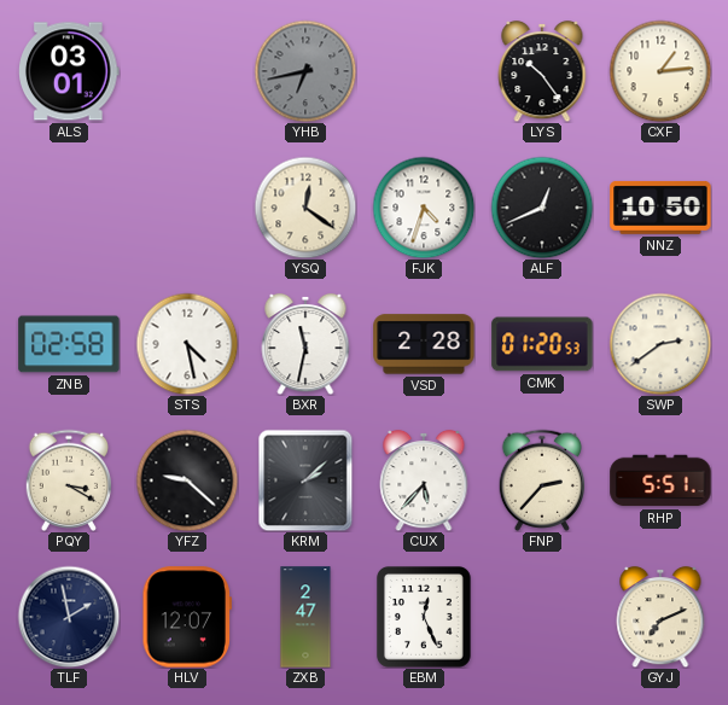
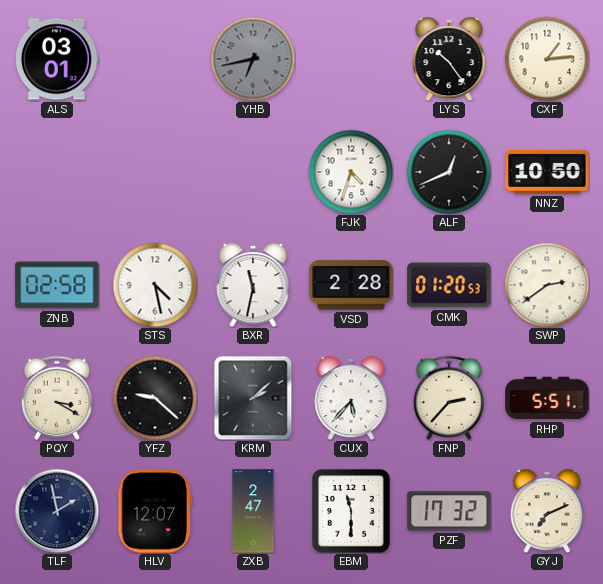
YSQ: 12:21 -> none (305, 208)
EBM: 12:26 -> 11:30 (352, 512)
PZF: none -> 17:32 (449, 511)
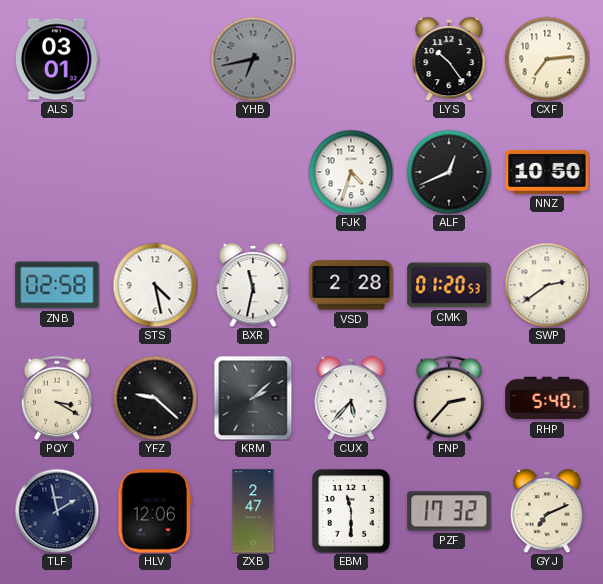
CXF: 1:14 -> 7:14 (547, 59)
RHP: 5:51 -> 5:40 (547, 398)
HLV: 12:07 -> 12:06 (154, 511)
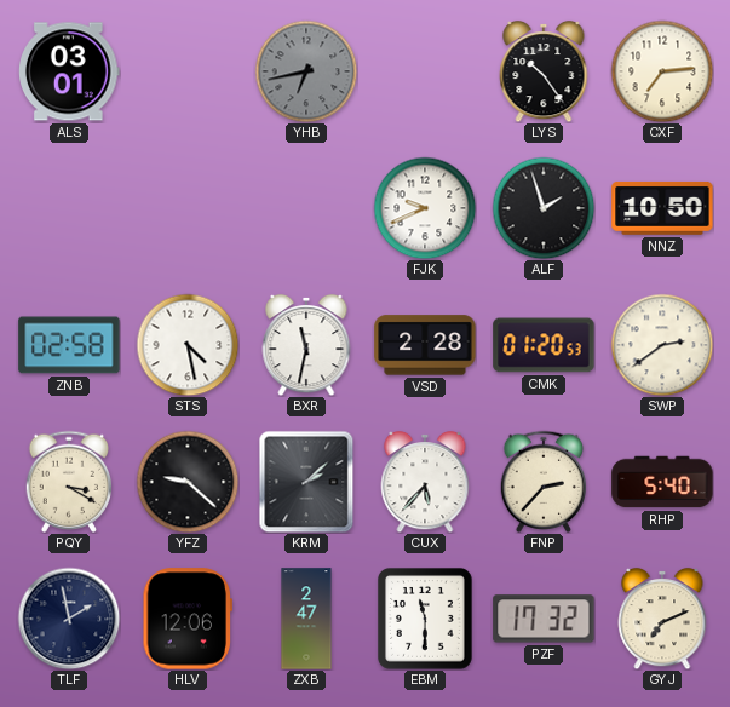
FJK: 4:33 -> 9:41 (425, 208)
ALF: 12:41 -> 1:57 (544, 208)
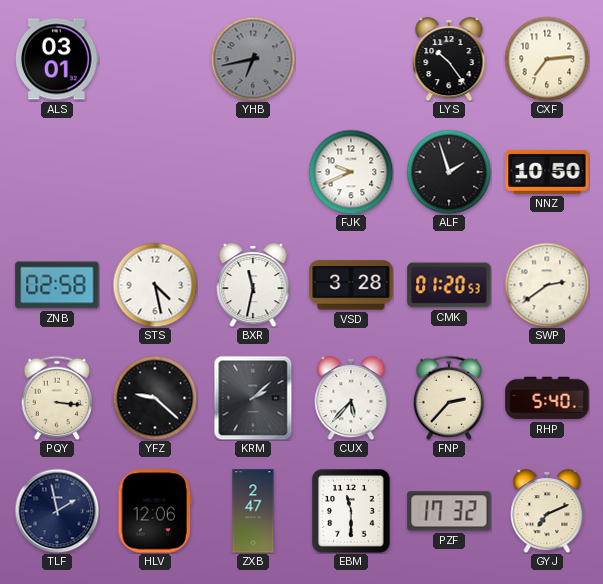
VSD: 2:28 -> 3:28 (351, 285)
PQY: 3:20 -> 3:16 (56, 398)
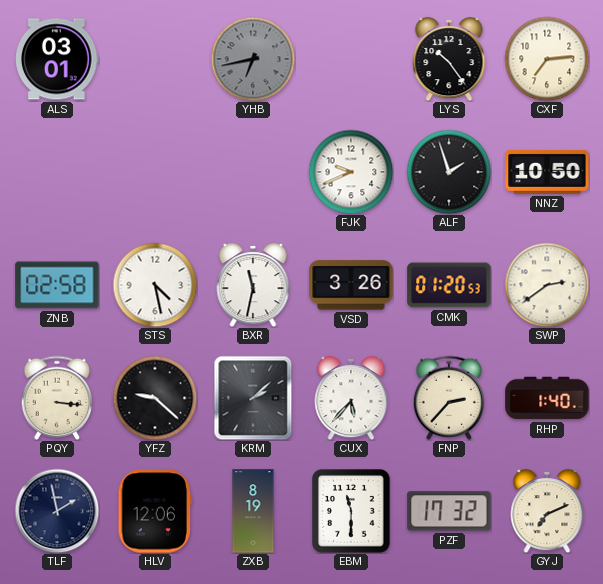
VSD: 3:28 -> 3:26 (351, 285)
RHP: 5:40 -> 1:40 (547, 398)
ZXB: 2:47 -> 8:19 (253, 511)
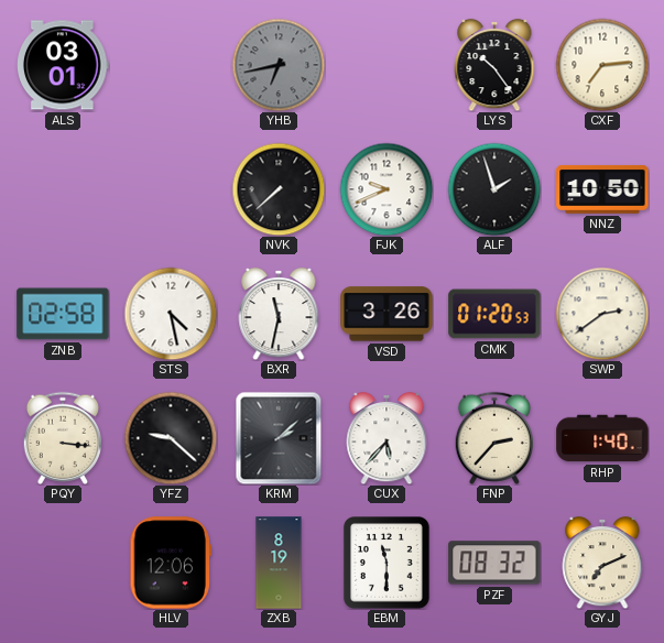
NVK: none -> 7:38 (279, 189)
TLF: 1:58 -> none (57, 511)
PZF: 17:32 -> 08:32 (494, 563)
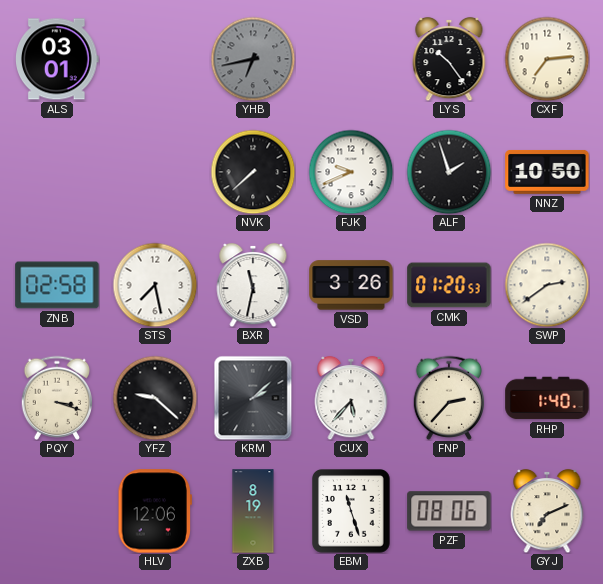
STS: 4:28 -> 7:28 (155, 285)
PQY: 3:16 -> 3:18 (56, 398)
EBM: 11:30 -> 11:27 (352, 512)
PZF: 08:32 -> 08:06 (449, 511)
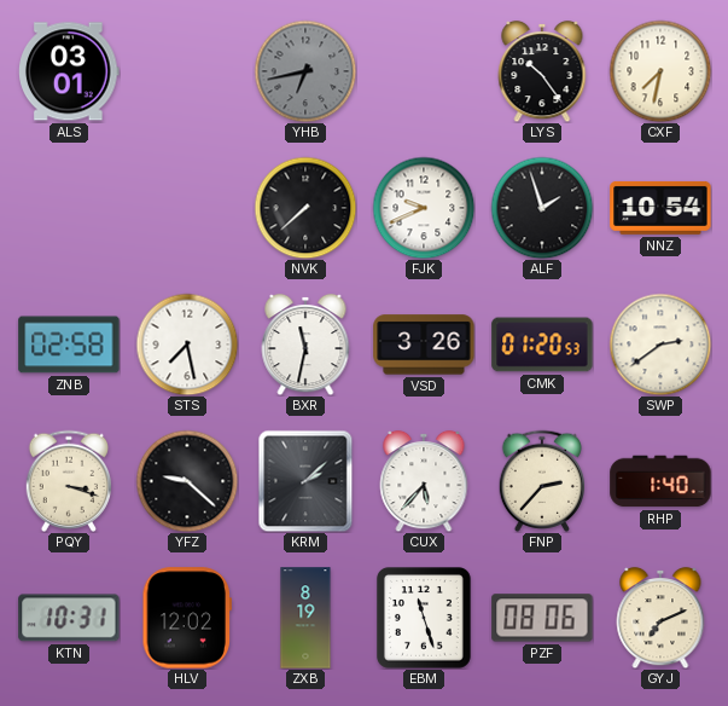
CXF: 7:14 -> 7:32 (660, 71)
NNZ: 10:50 -> 10:54 (660, 208)
KTN: none -> 10:31 (69, 618)
HLV: 12:06 -> 12:02 (186, 618)
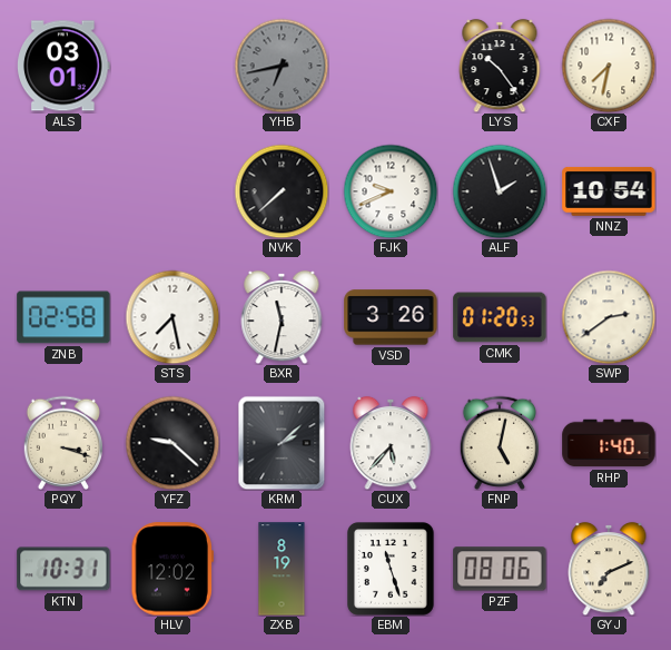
FNP: 2:37 -> 5:02 (499, 443)
